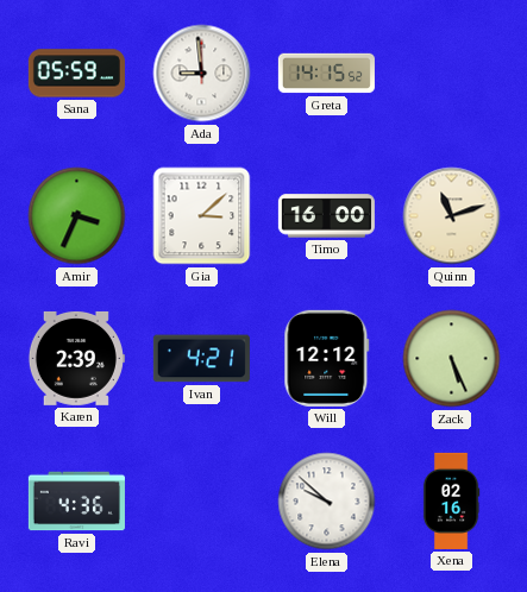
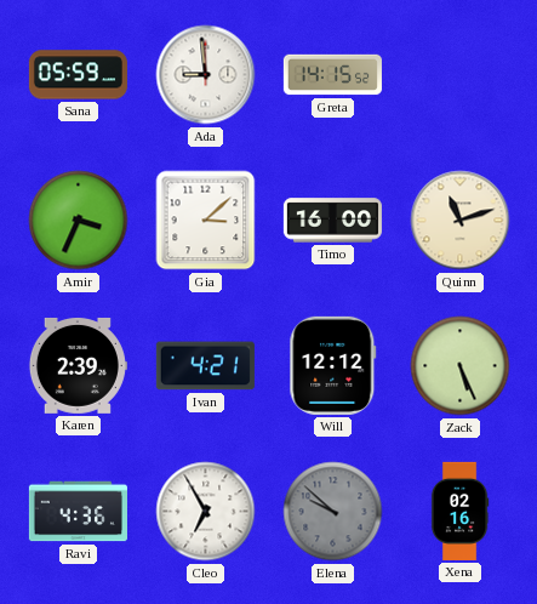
Cleo: none -> 6:55 (206, 512)
Elena dial: white -> grey (333, 512)
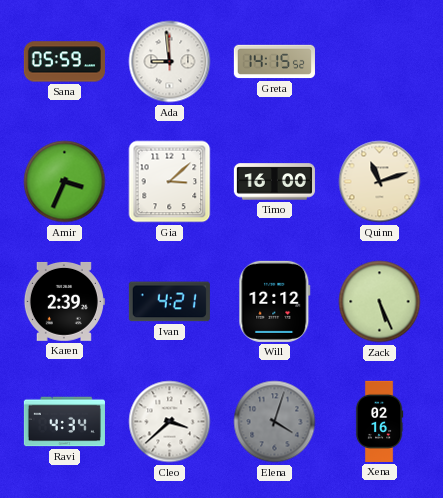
Ravi: 4:36 -> 4:34 (64, 422)
Cleo: 6:55 -> 3:38 (170, 422)
Elena: 9:52 -> 4:03 (275, 422)
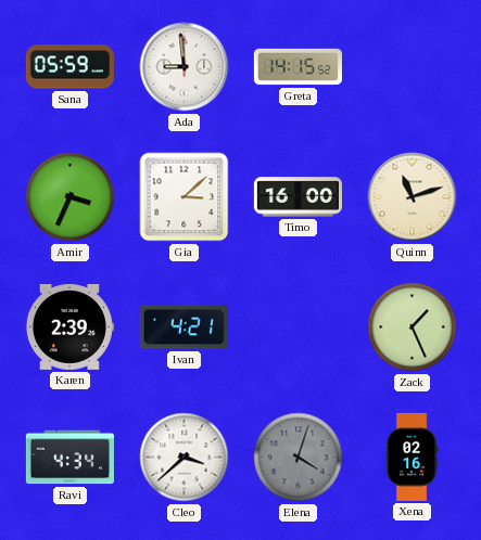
Will: 12:12 -> none (275, 301)
Zack: 5:26 -> 1:26 (413, 327)
